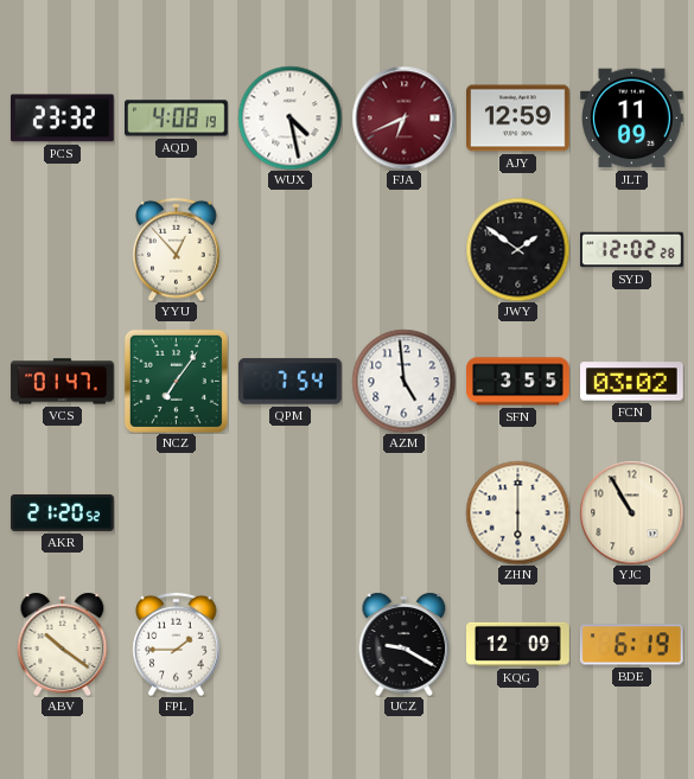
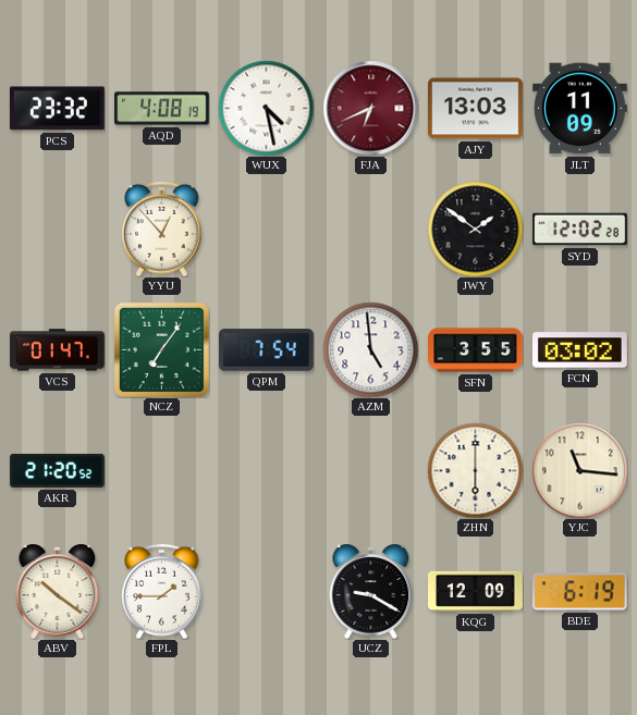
AJY: 12:59 -> 13:03 (476, 109)
YJC: 10:55 -> 11:16 (579, 470)
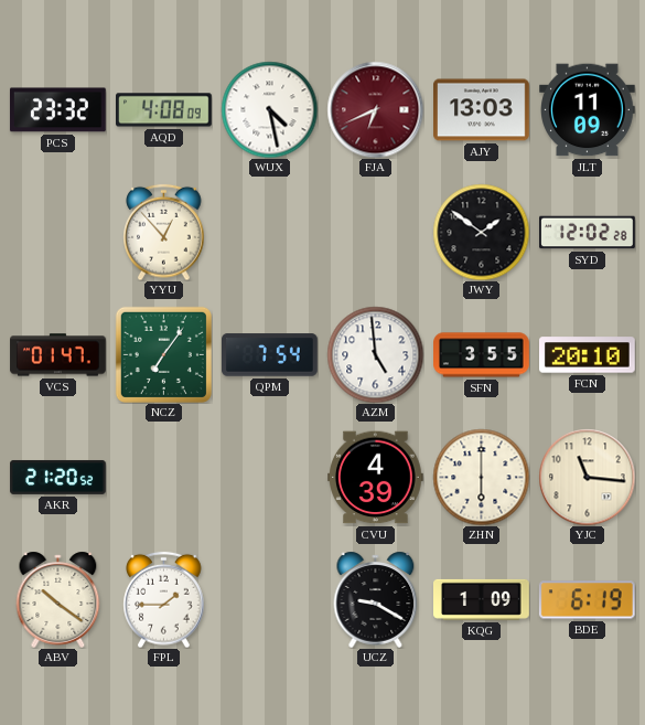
AQD: 4:08:19 -> 4:08:09 (164, 110)
FCN: 03:02 -> 20:10 (588, 355)
CVU: none -> 4:39 (376, 478)
KQG: 12:09 -> 1:09 (482, 599)
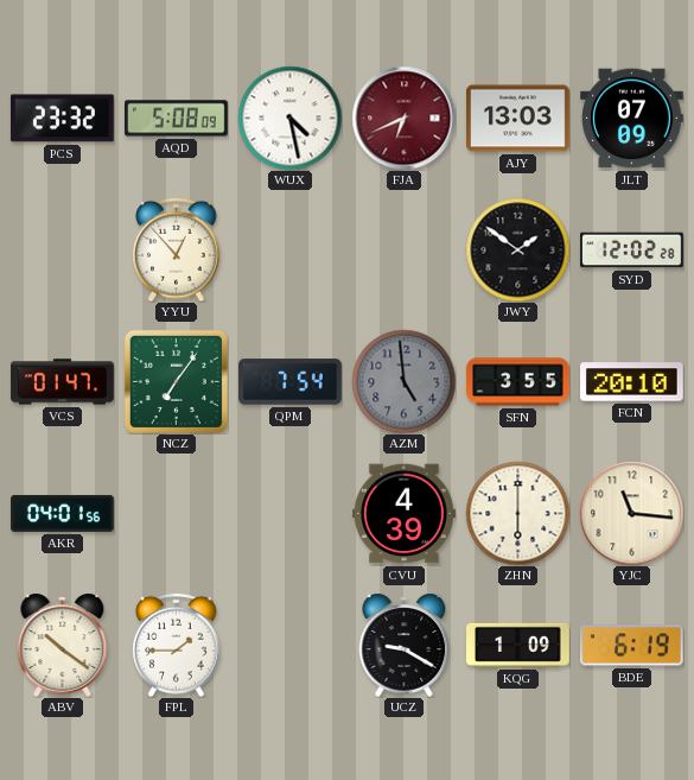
AQD: 4:08 -> 5:08 (177, 119)
JLT: 11:09 -> 07:09 (632, 119)
AZM dial: white -> grey (403, 381)
AKR: 21:20 -> 04:01 (63, 513)
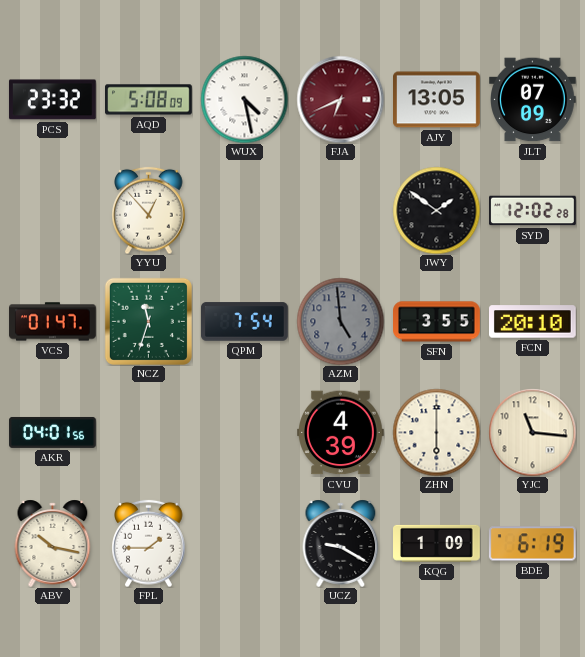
AJY: 13:03 -> 13:05 (437, 100)
NCZ: 7:06 -> 11:33 (148, 321)
ABV: 10:21 -> 10:17 (53, 543)
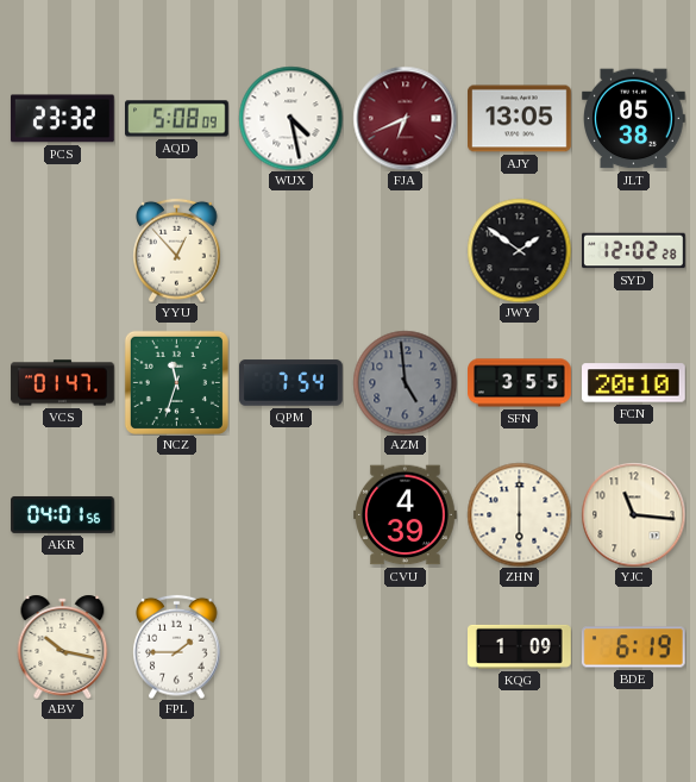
JLT: 07:09 -> 05:38 (634, 119)
UCZ: 9:20 -> none (341, 543)
